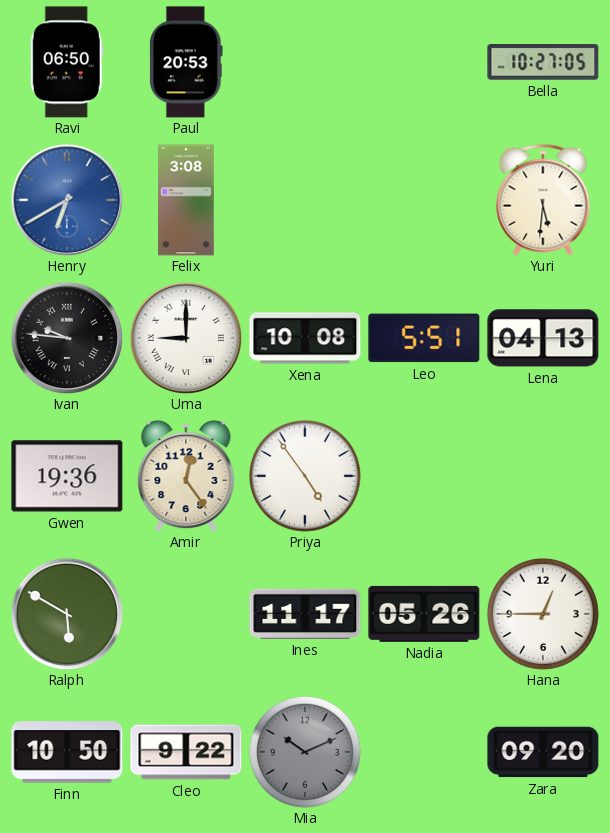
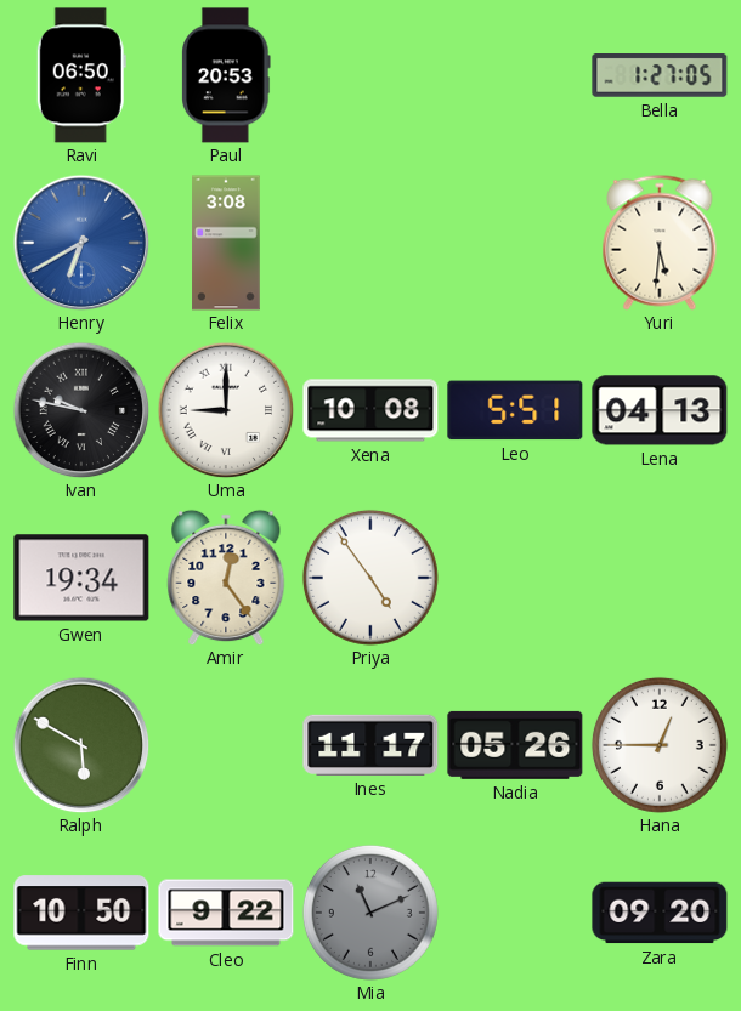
Bella: 10:27 -> 1:27 (660, 76)
Ivan: 9:46 -> 9:47 (81, 410)
Gwen: 19:36 -> 19:34 (81, 578)
Mia: 10:11 -> 11:11 (370, 913)
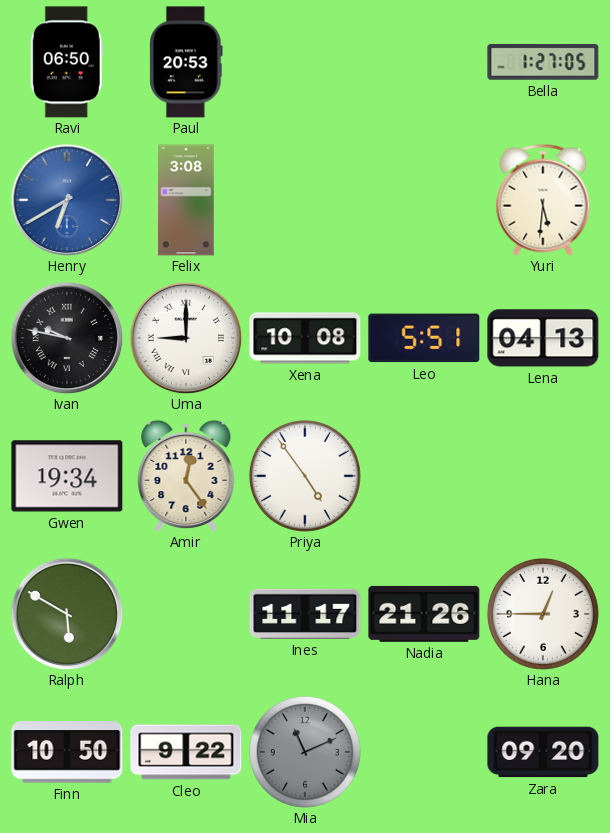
Nadia: 05:26 -> 21:26 (424, 614)
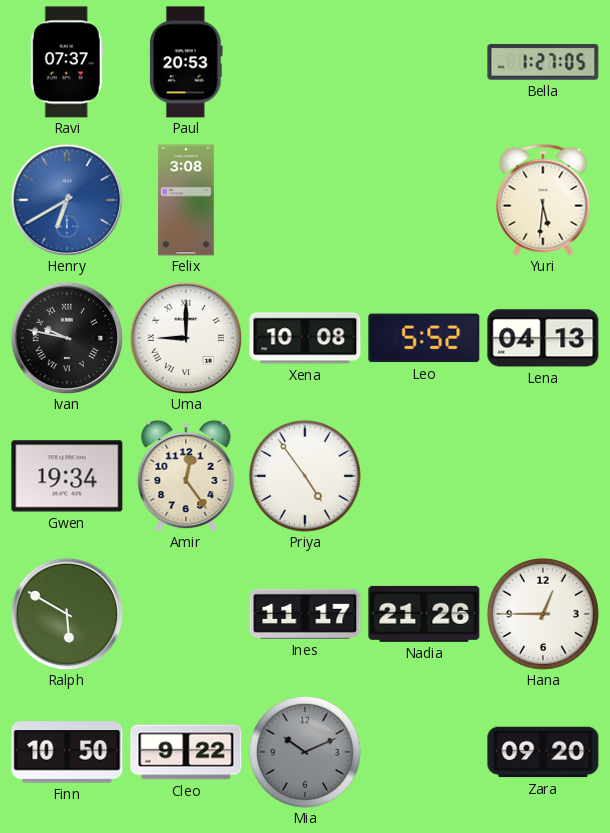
Ravi: 06:50 -> 07:37 (67, 62)
Leo: 5:51 -> 5:52 (424, 338)
Mia: 11:11 -> 10:11 (305, 752)
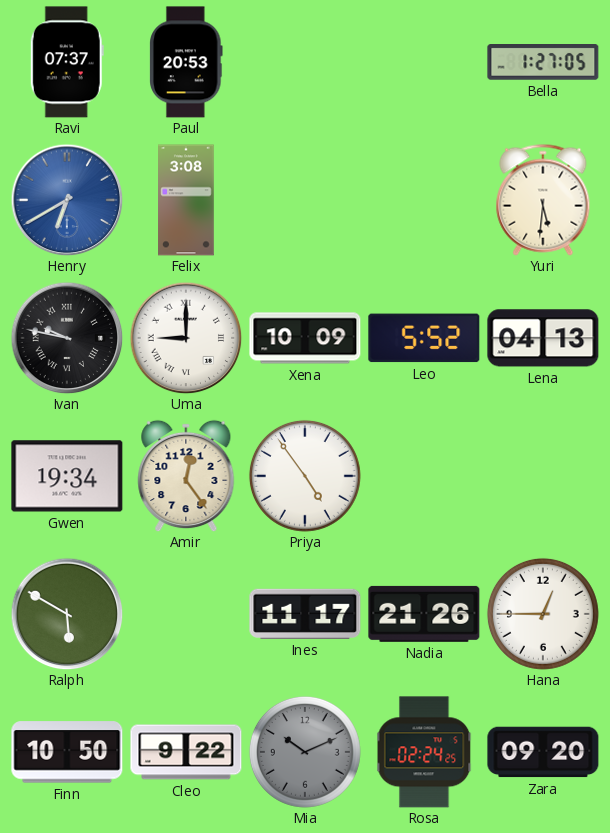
Xena: 10:08 -> 10:09 (305, 338)
Rosa: none -> 02:24 (424, 752)
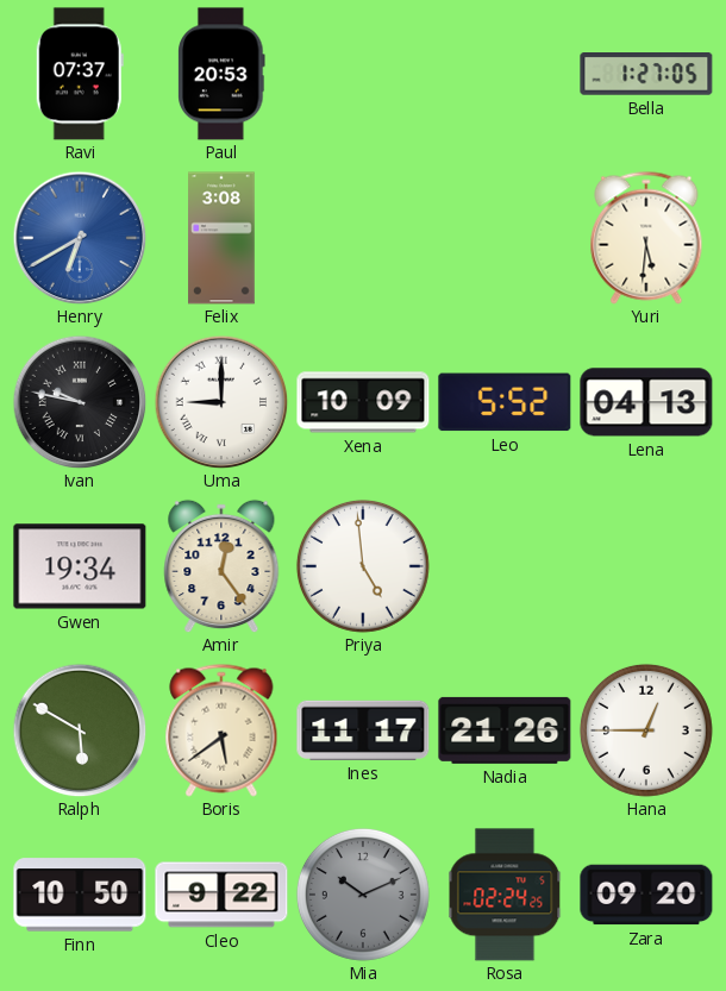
Priya: 4:54 -> 4:59 (363, 566)
Boris: none -> 5:39 (221, 730)
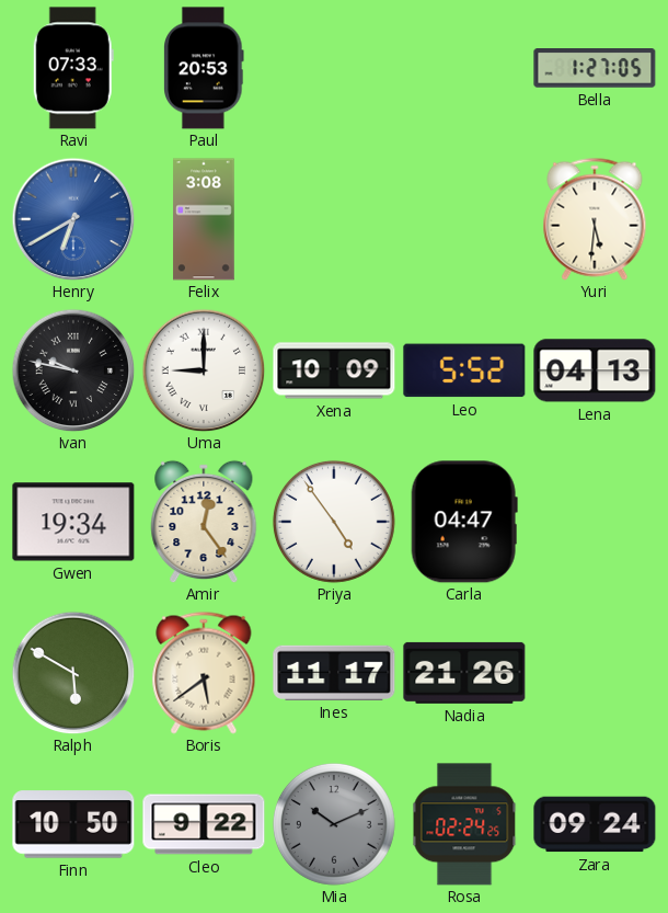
Ravi: 07:37 -> 07:33 (73, 68)
Priya: 4:59 -> 4:54 (334, 522)
Carla: none -> 04:47 (464, 522)
Hana: 12:45 -> none (646, 730)
Zara: 09:20 -> 09:24 (595, 824)
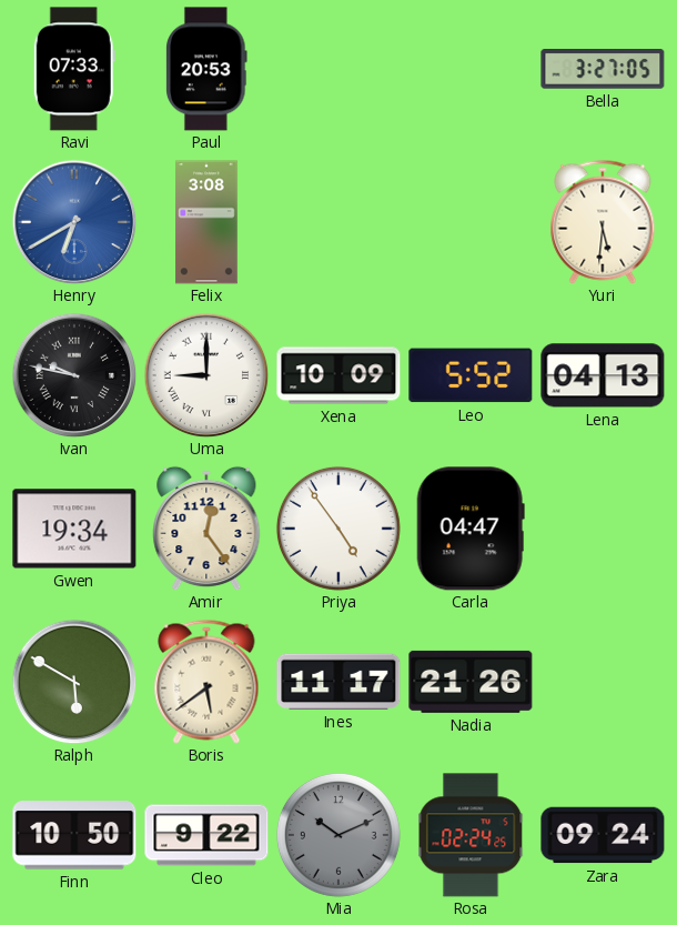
Bella: 1:27 -> 3:27 (603, 70)
